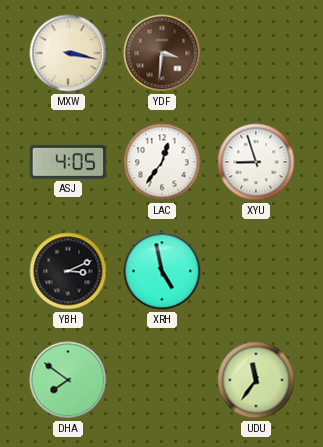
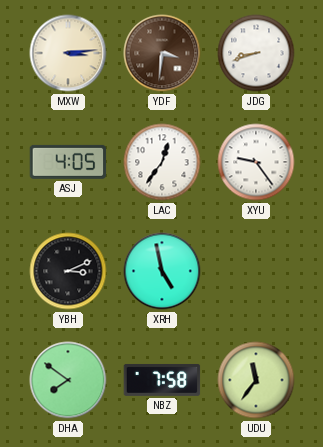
MXW: 3:17 -> 3:14 (68, 53)
JDG: none -> 8:42 (256, 53)
XYU: 8:57 -> 9:24 (256, 162)
NBZ: none -> 7:58 (162, 380)
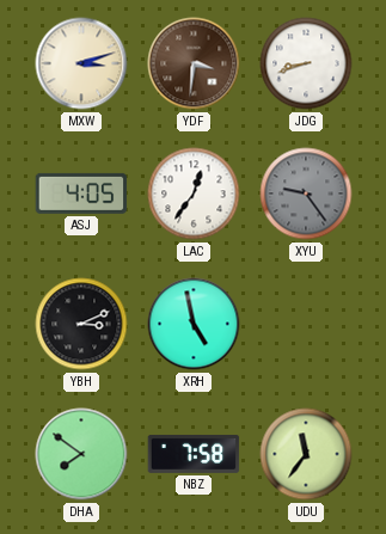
MXW: 3:14 -> 3:12 (81, 63)
XYU dial: white -> grey (306, 194)
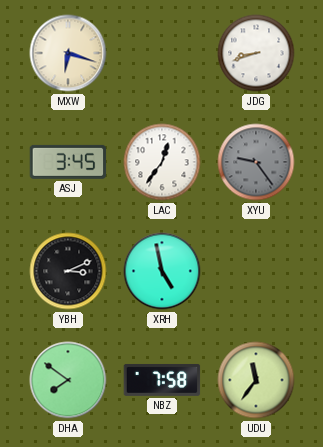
MXW: 3:12 -> 6:18 (68, 53)
YDF: 3:31 -> none (194, 63)
ASJ: 4:05 -> 3:45 (68, 162)
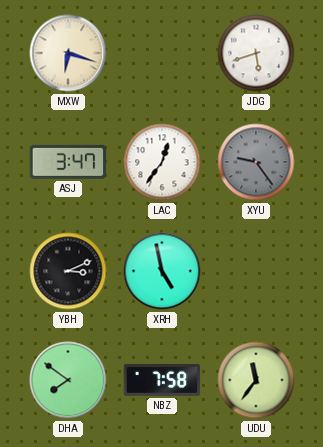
JDG: 8:42 -> 5:42 (256, 53)
ASJ: 3:45 -> 3:47 (68, 162)
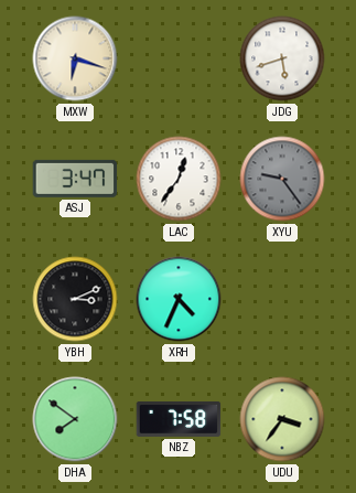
XRH: 4:58 -> 4:34 (179, 299)
UDU: 11:36 -> 3:36 (282, 419)
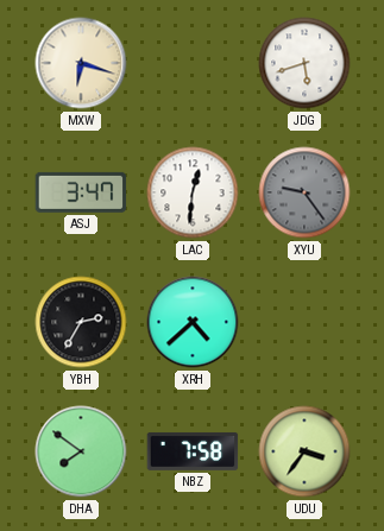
LAC: 12:36 -> 12:31 (193, 192)
YBH: 3:11 -> 2:35 (81, 322)
XRH: 4:34 -> 4:38 (193, 322)
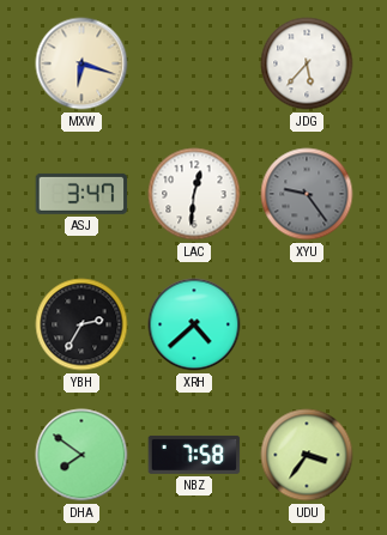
JDG: 5:42 -> 5:37 (307, 63)
